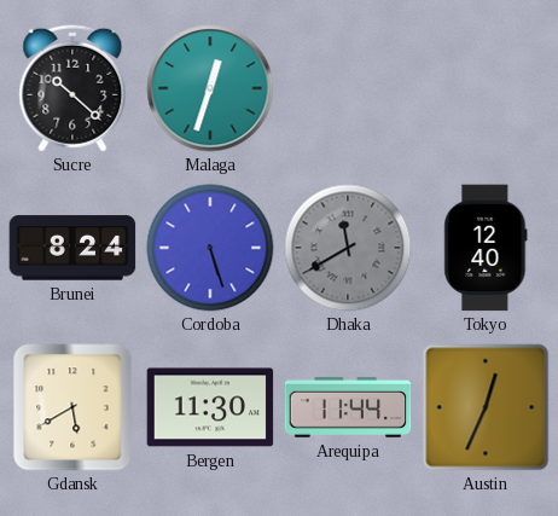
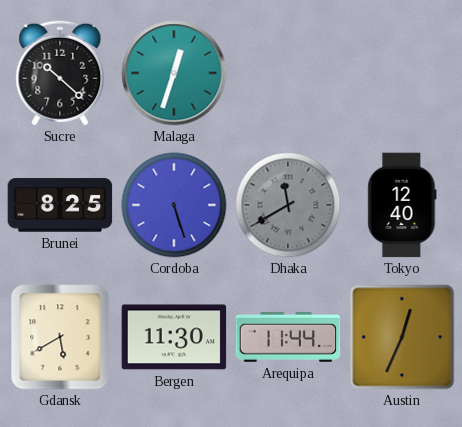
Brunei: 8:24 -> 8:25 (60, 205)
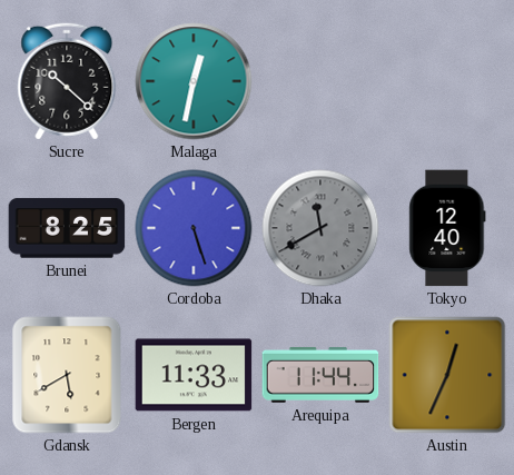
Malaga: 12:33 -> 12:32 (194, 81)
Bergen: 11:30 -> 11:33 (194, 375)
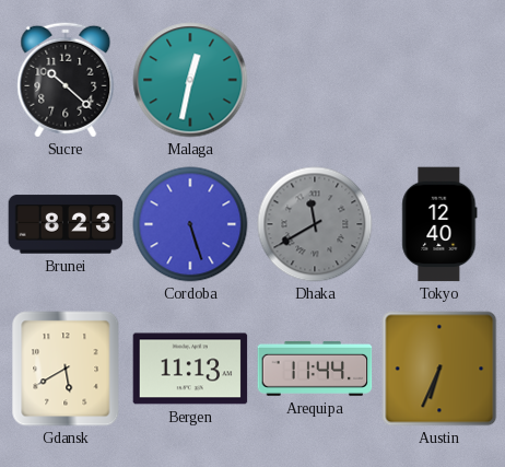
Brunei: 8:25 -> 8:23 (66, 224)
Bergen: 11:33 -> 11:13 (190, 369)
Austin: 12:34 -> 6:34 (439, 369)
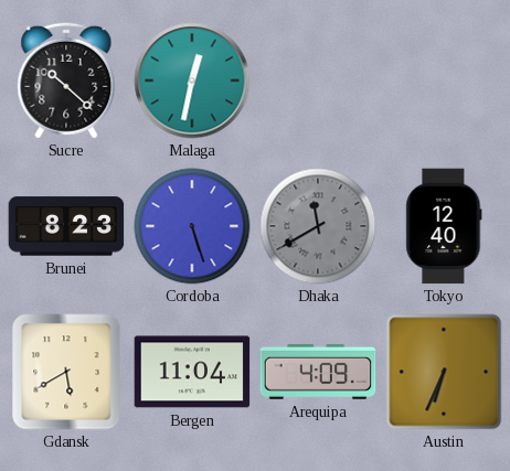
Bergen: 11:13 -> 11:04 (192, 372)
Arequipa: 11:44 -> 4:09 (318, 372)
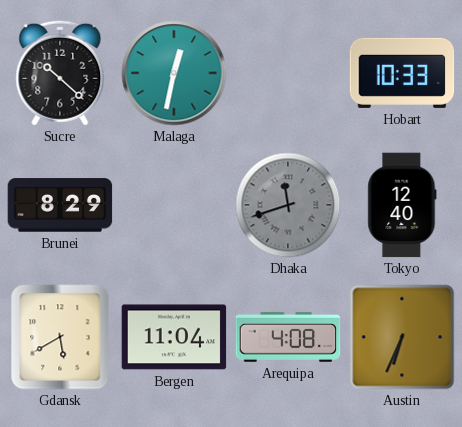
Hobart: none -> 10:33 (402, 73)
Brunei: 8:23 -> 8:29 (60, 205)
Cordoba: 5:27 -> none (192, 226)
Dhaka: 11:40 -> 11:42 (288, 205)
Arequipa: 4:09 -> 4:08 (288, 337)
